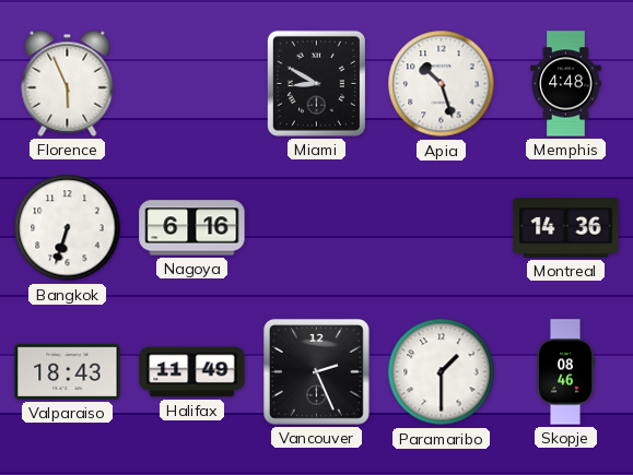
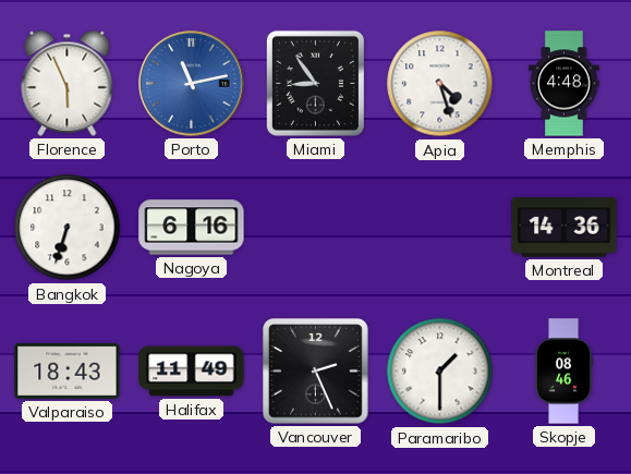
Porto: none -> 11:13 (192, 84)
Miami: 8:50 -> 8:54 (315, 83)
Apia: 10:27 -> 4:27 (440, 84)
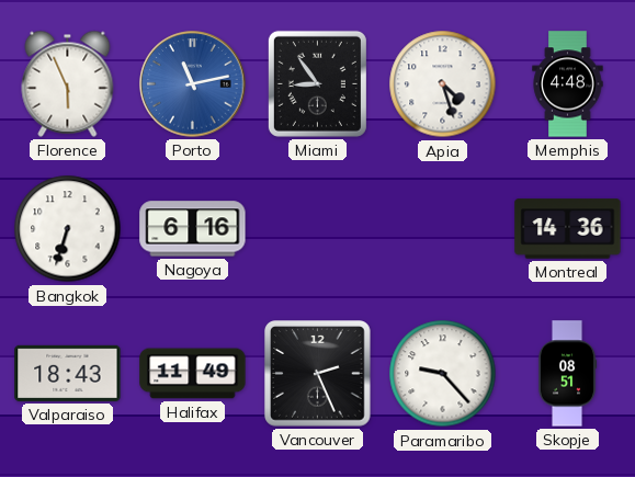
Paramaribo: 1:30 -> 9:23 (443, 374)
Skopje: 08:46 -> 08:51 (567, 374)
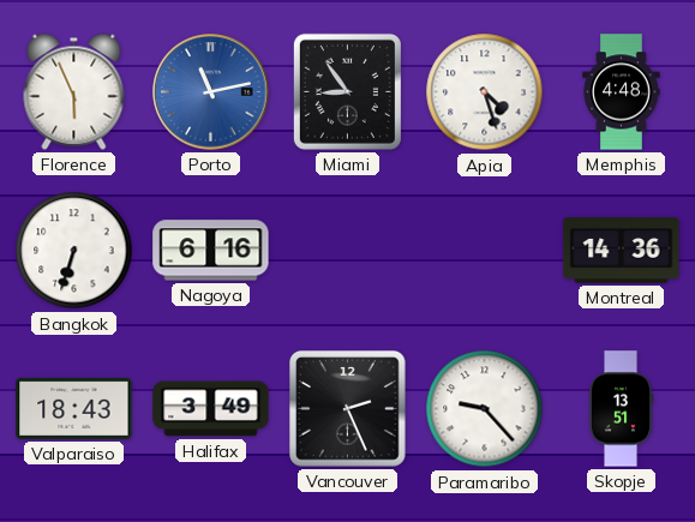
Halifax: 11:49 -> 3:49 (211, 409)
Skopje: 08:51 -> 13:51 (621, 409)
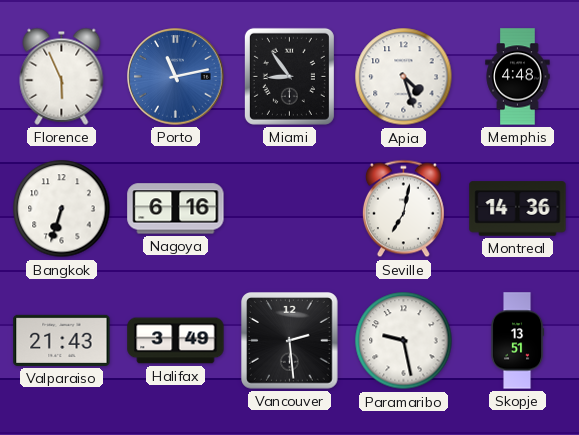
Seville: none -> 7:02 (403, 209)
Valparaiso: 18:43 -> 21:43 (62, 340)
Vancouver: 2:26 -> 2:29 (290, 341)
Paramaribo: 9:23 -> 9:28 (404, 341)
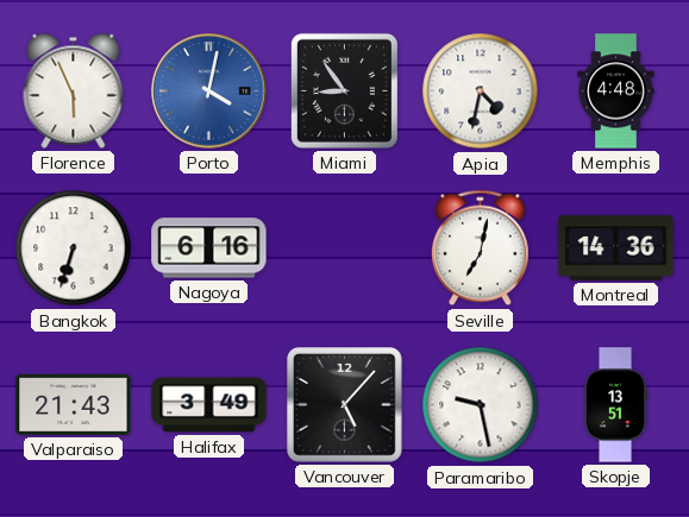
Porto: 11:13 -> 4:02 (209, 92)
Apia: 4:27 -> 4:32 (481, 92)
Vancouver: 2:29 -> 5:07 (345, 405)
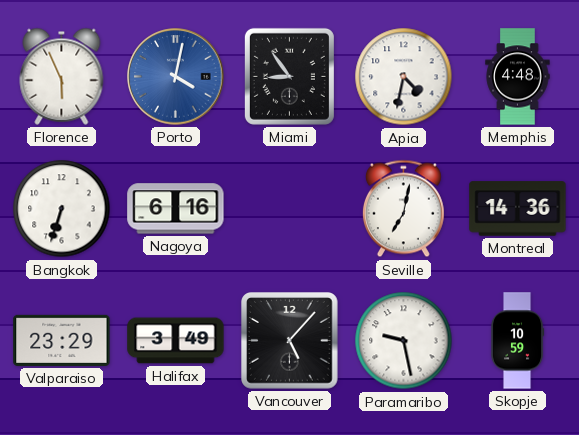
Valparaiso: 21:43 -> 23:29 (62, 340)
Skopje: 13:51 -> 10:59 (517, 341)
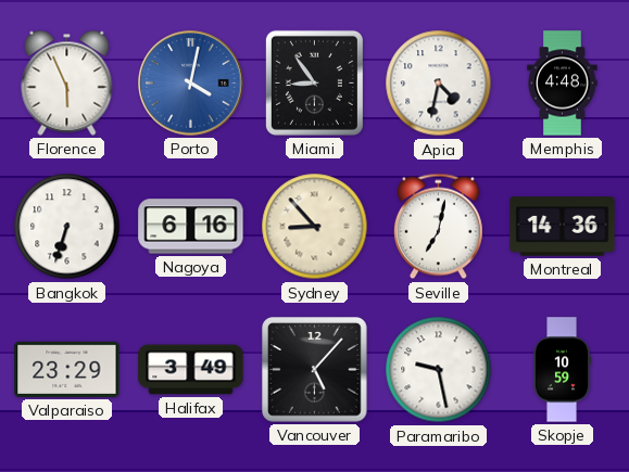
Sydney: none -> 8:53 (315, 227)
